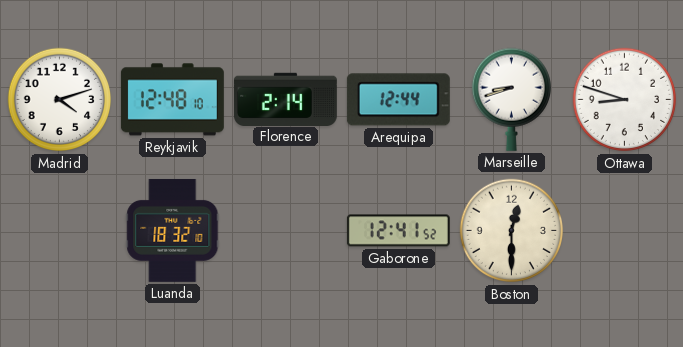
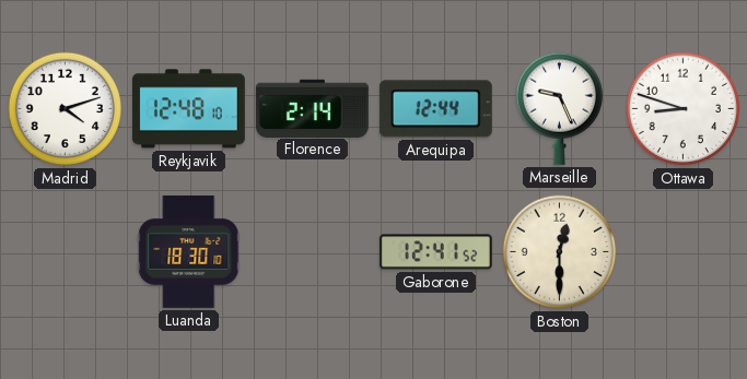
Marseille: 8:42 -> 9:26 (559, 108)
Luanda: 18:32 -> 18:30 (189, 251)
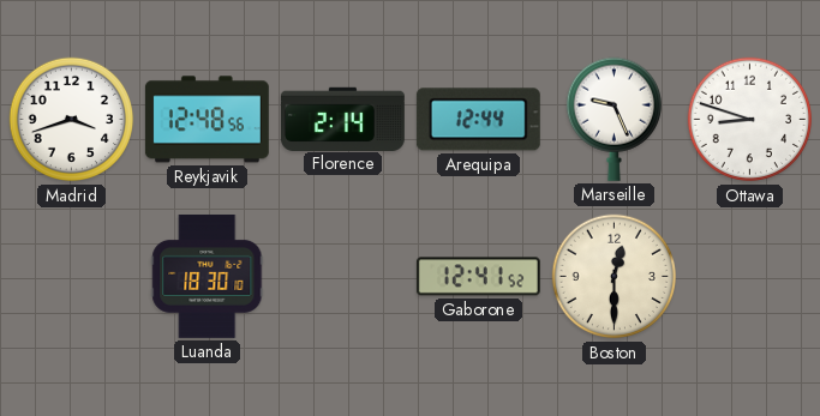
Madrid: 4:12 -> 3:42 (72, 120)
Reykjavik: 12:48:10 -> 12:48:56 (207, 120)
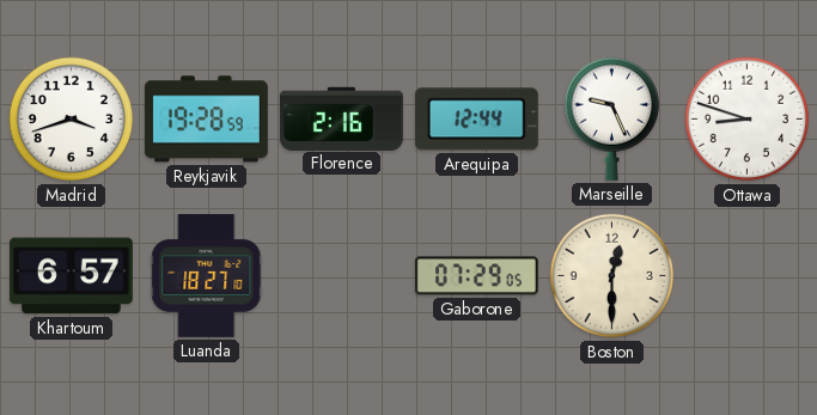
Reykjavik: 12:48 -> 19:28 (206, 120)
Florence: 2:14 -> 2:16 (341, 118)
Khartoum: none -> 6:57 (71, 276)
Luanda: 18:30 -> 18:27 (207, 275)
Gaborone: 12:41 -> 07:29 (476, 276)
